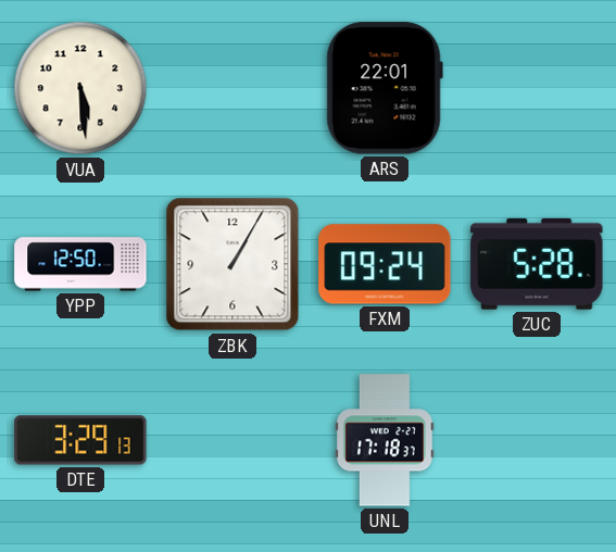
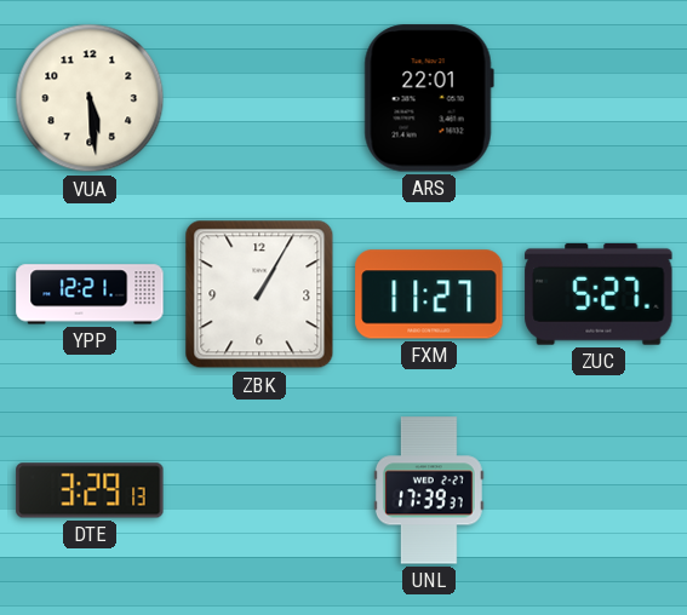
YPP: 12:50 -> 12:21 (90, 294)
FXM: 09:24 -> 11:27 (429, 294)
ZUC: 5:28 -> 5:27 (599, 294)
UNL: 17:18 -> 17:39 (429, 490)
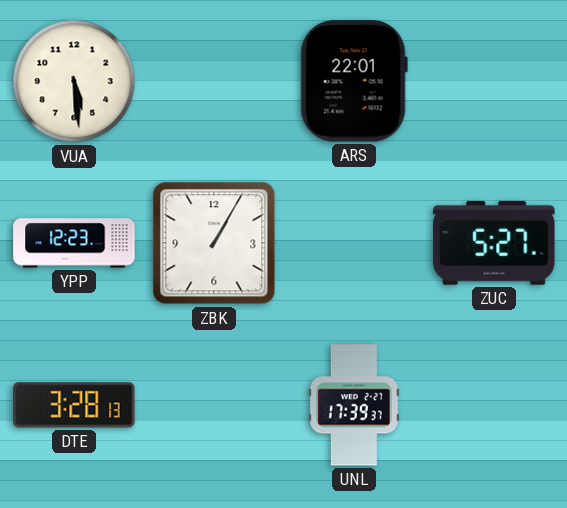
YPP: 12:21 -> 12:23 (74, 243)
FXM: 11:27 -> none (429, 294)
DTE: 3:29 -> 3:28 (74, 405)
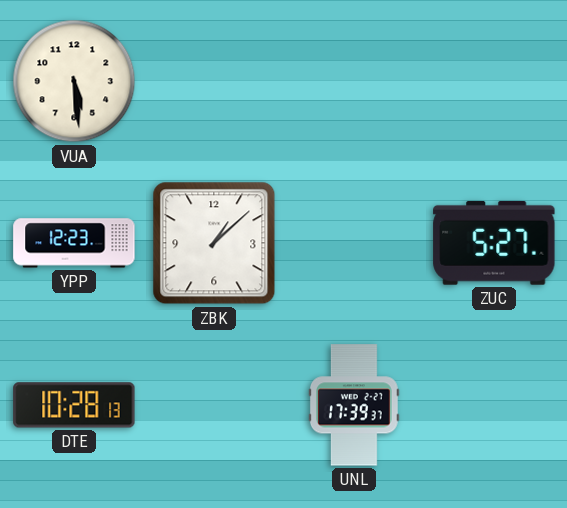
ARS: 22:01 -> none (354, 81)
ZBK: 1:05 -> 1:08 (214, 243)
DTE: 3:28 -> 10:28 (74, 405)
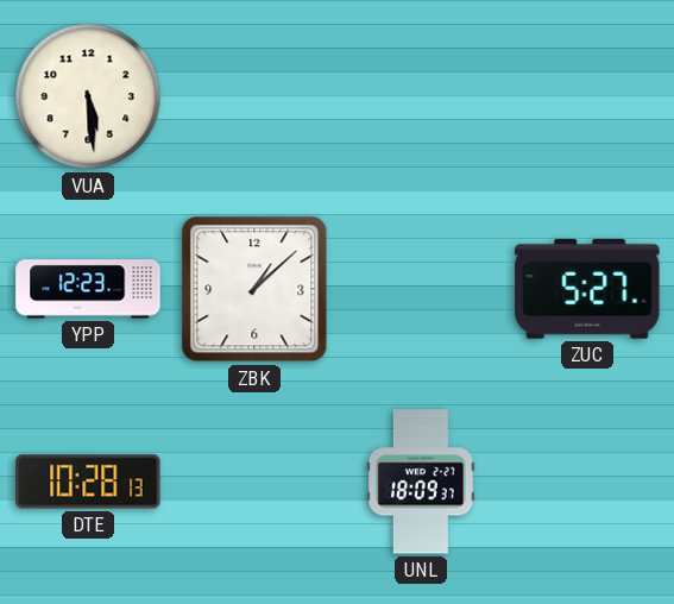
UNL: 17:39 -> 18:09 (421, 482)
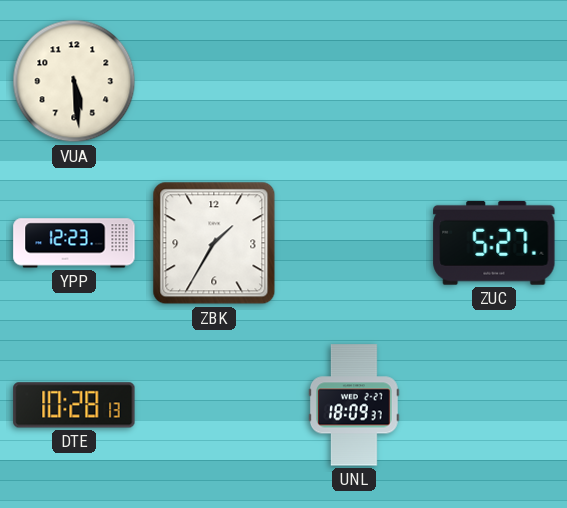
ZBK: 1:08 -> 1:35 (214, 243)
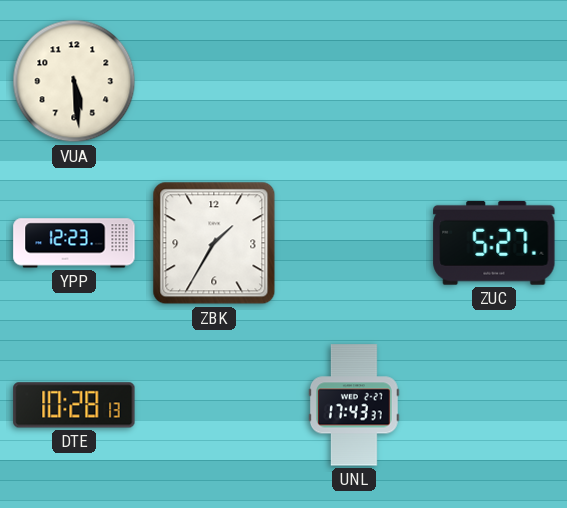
UNL: 18:09 -> 17:43 (354, 405)
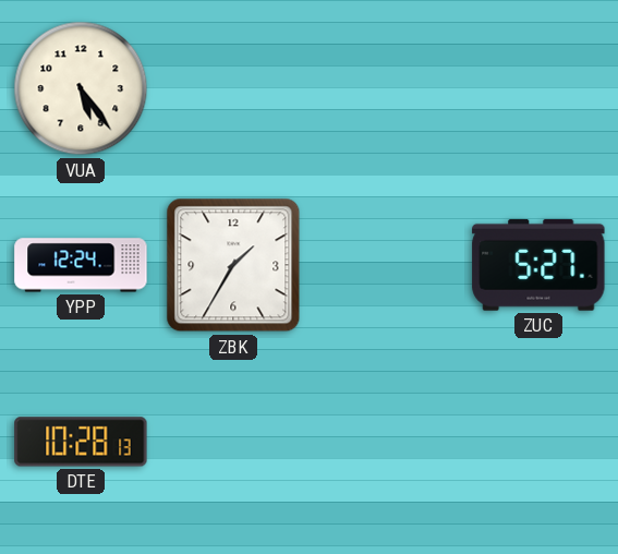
VUA: 5:29 -> 5:24 (81, 88)
YPP: 12:23 -> 12:24 (81, 265)
UNL: 17:43 -> none (354, 405)
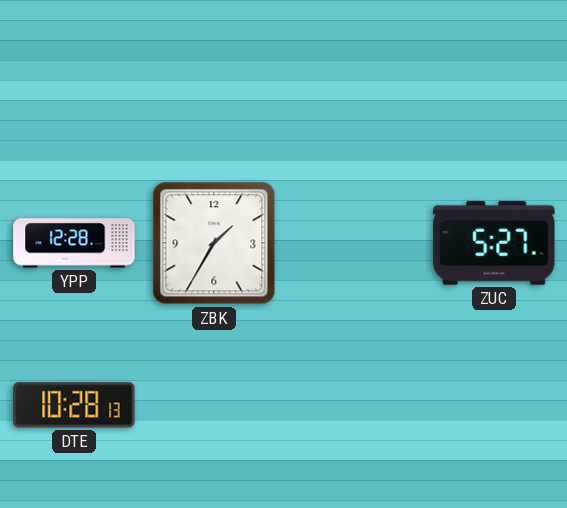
VUA: 5:24 -> none (81, 88)
YPP: 12:24 -> 12:28 (74, 243)
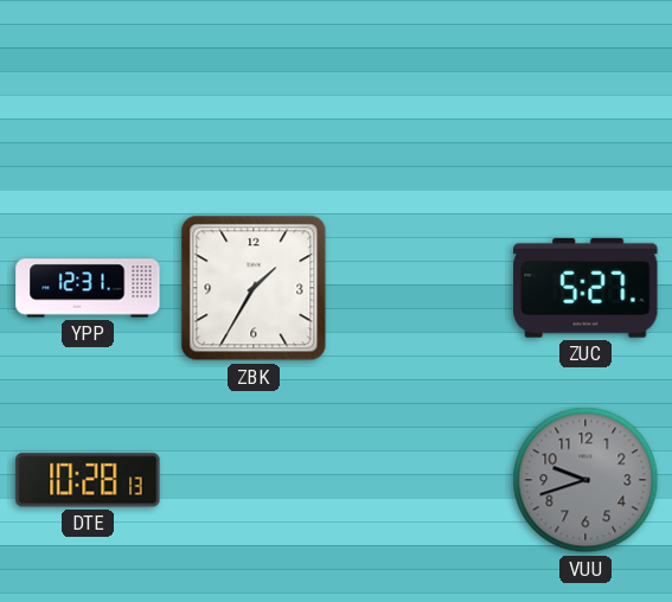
YPP: 12:28 -> 12:31 (88, 288)
VUU: none -> 9:42 (585, 480)
